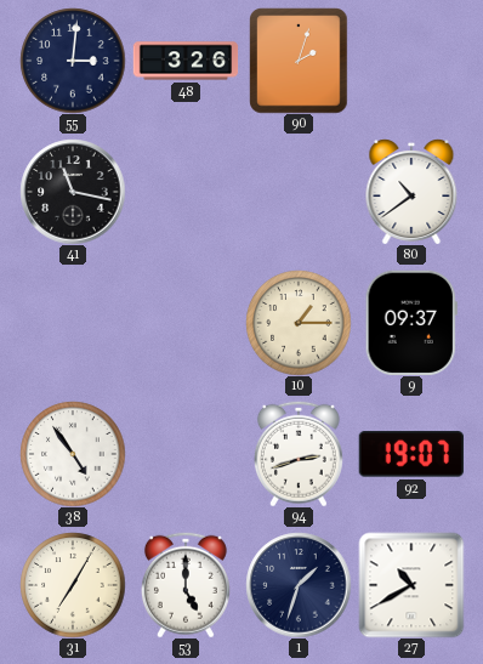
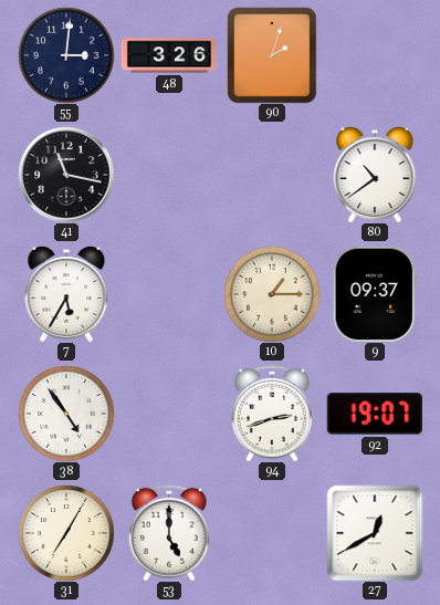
7: none -> 5:35 (66, 294)
1: 1:33 -> none (299, 585)
27: 10:40 -> 12:40 (375, 533)
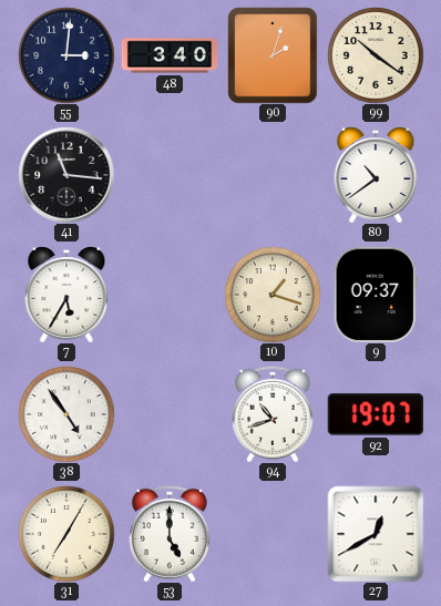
48: 3:26 -> 3:40 (170, 55)
99: none -> 10:21 (376, 55)
41: 11:17 -> 11:16 (66, 175)
10: 1:15 -> 1:18 (273, 295)
94: 2:42 -> 10:42 (273, 414)
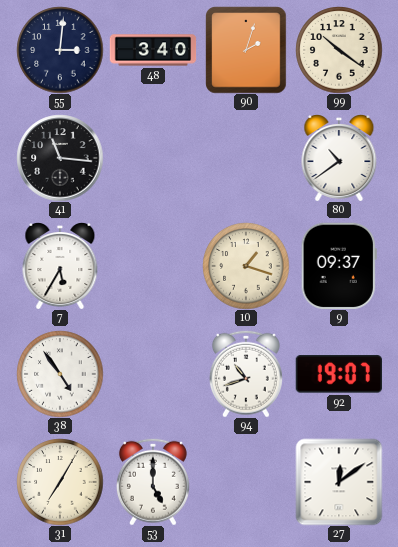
27: 12:40 -> 12:09 (339, 482)
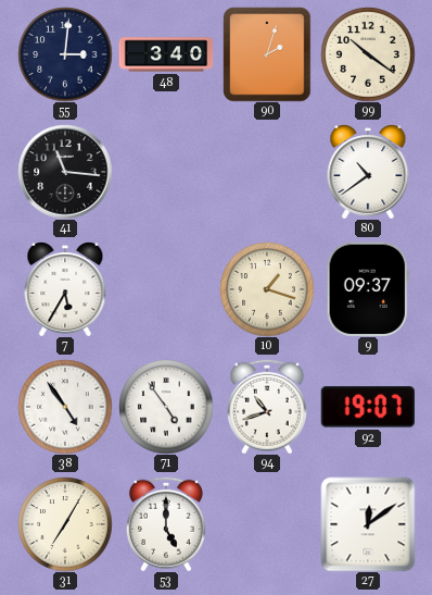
71: none -> 4:54 (166, 407)
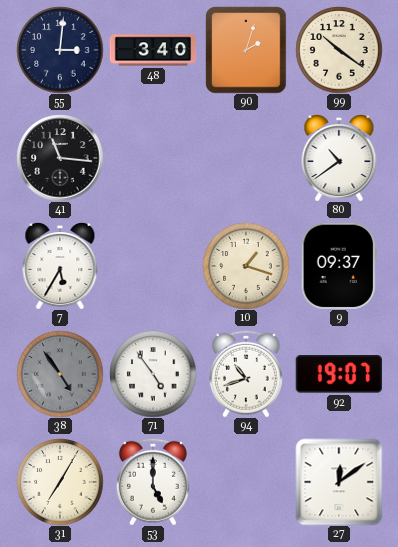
38 dial: white -> grey (60, 374)
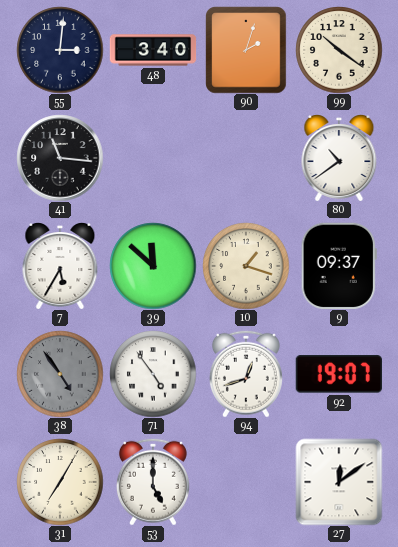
39: none -> 11:52 (153, 266)
94: 10:42 -> 12:42 (246, 374)
